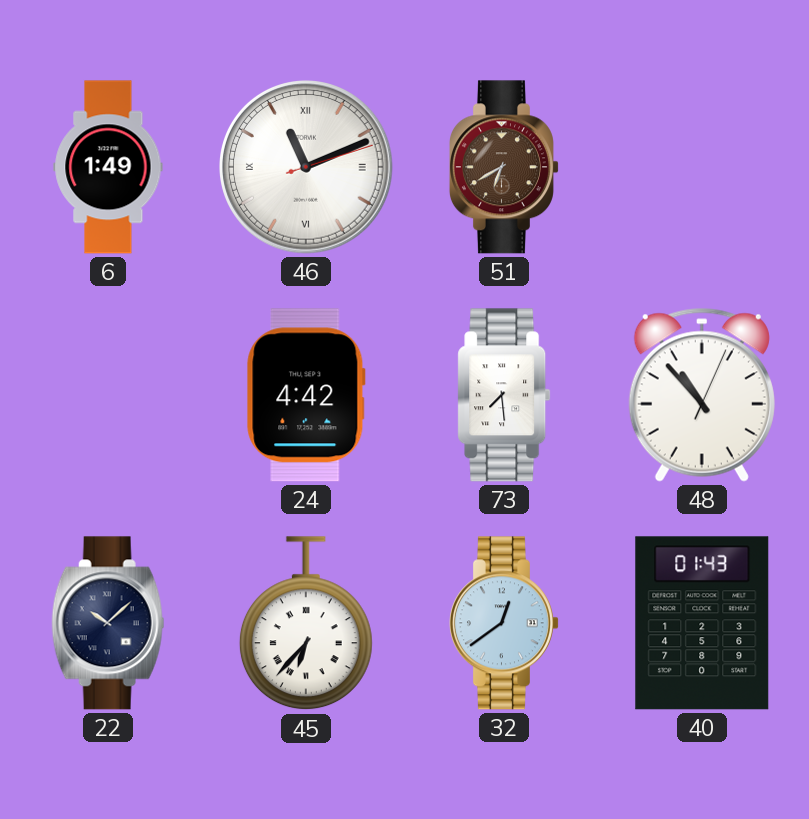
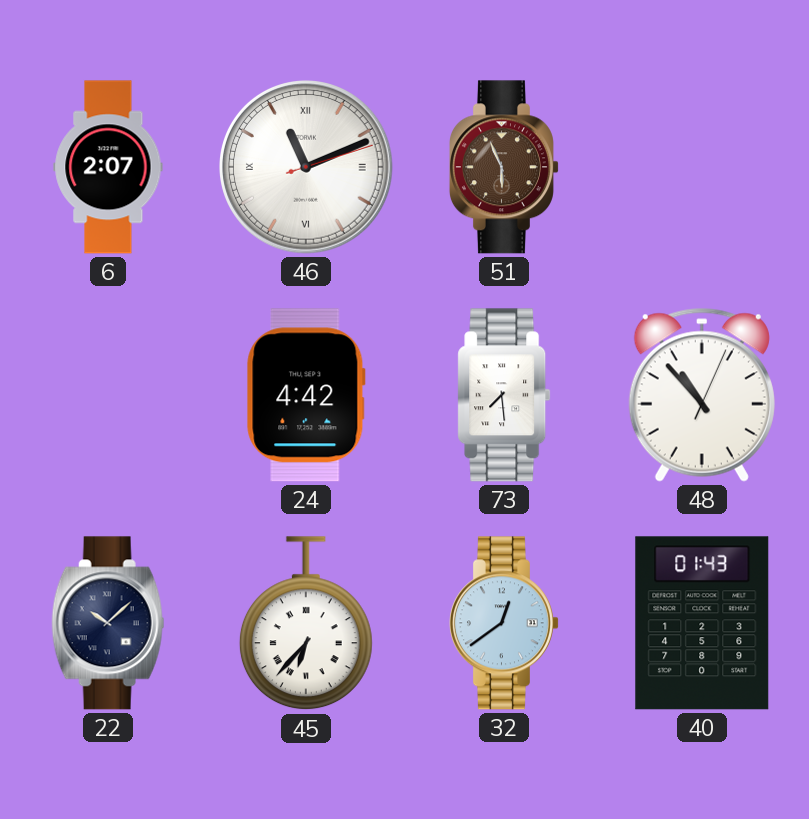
6: 1:49 -> 2:07 (108, 167)
51: 6:40 -> 5:56 (504, 167)
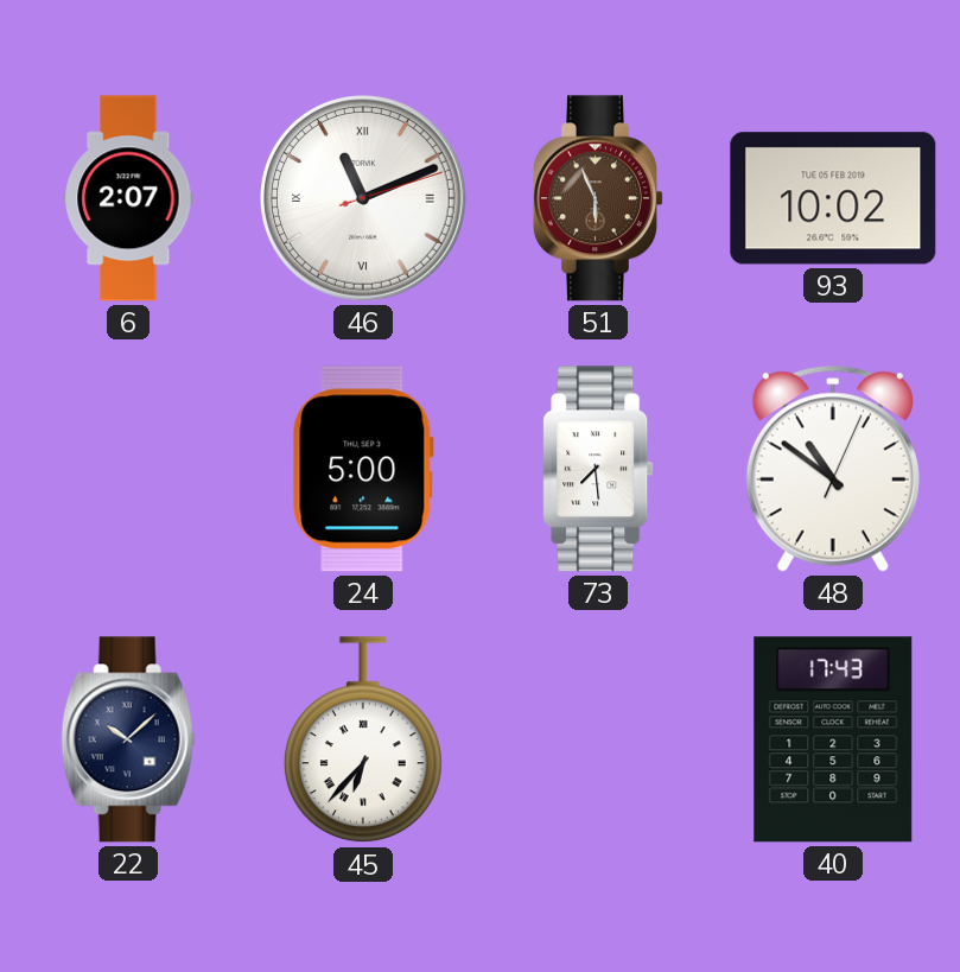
93: none -> 10:02 (833, 198)
24: 4:42 -> 5:00 (363, 469)
48: 10:53 -> 10:51 (833, 469)
32: 12:39 -> none (504, 623)
40: 01:43 -> 17:43 (833, 739)
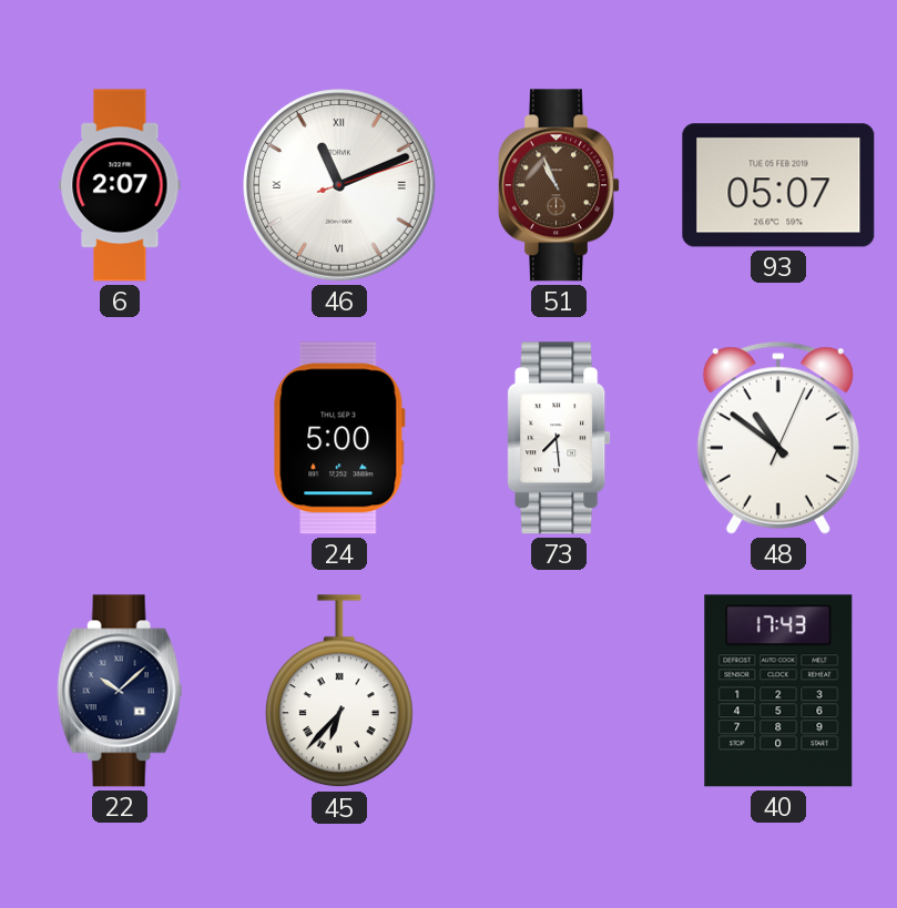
51: 5:56 -> 10:56 (559, 185)
93: 10:02 -> 05:07 (778, 185)
